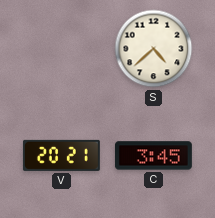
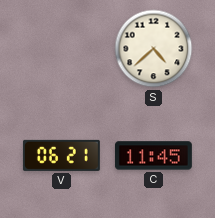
V: 20:21 -> 06:21 (61, 155)
C: 3:45 -> 11:45 (153, 156)
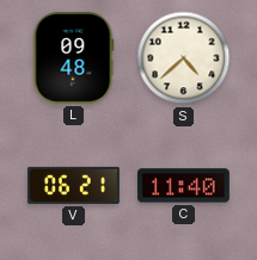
L: none -> 09:48 (74, 57)
C: 11:45 -> 11:40 (183, 186)
